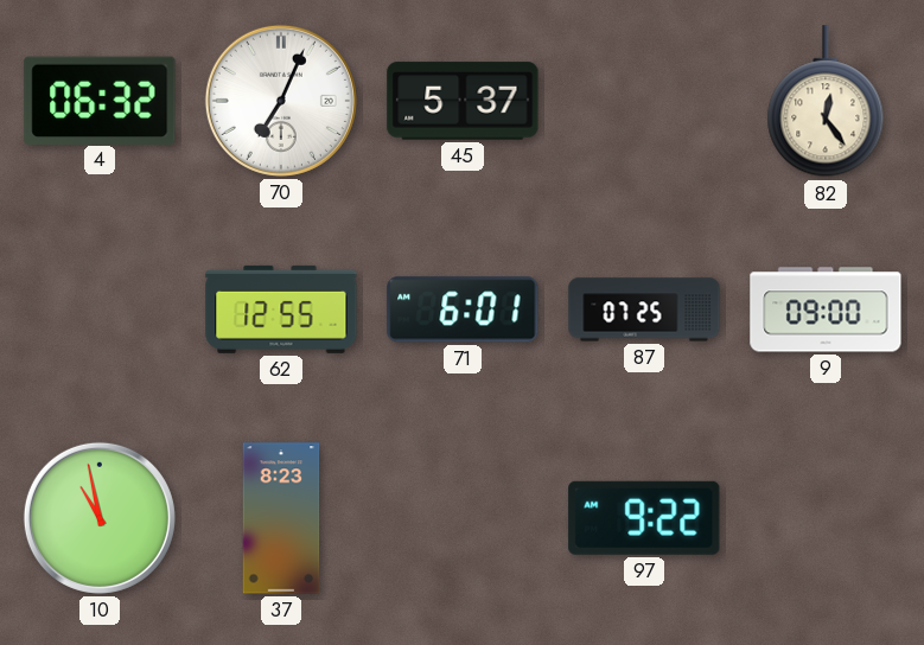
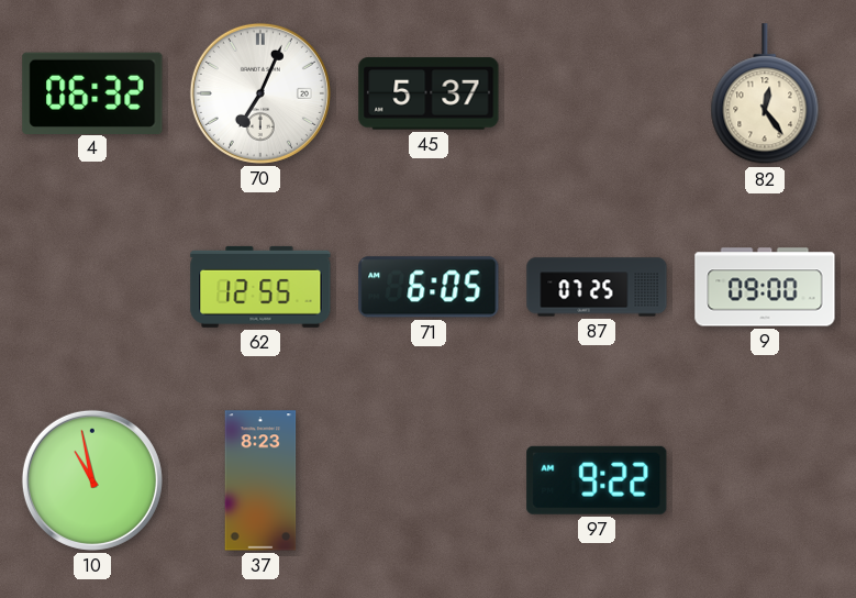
71: 6:01 -> 6:05 (429, 287)
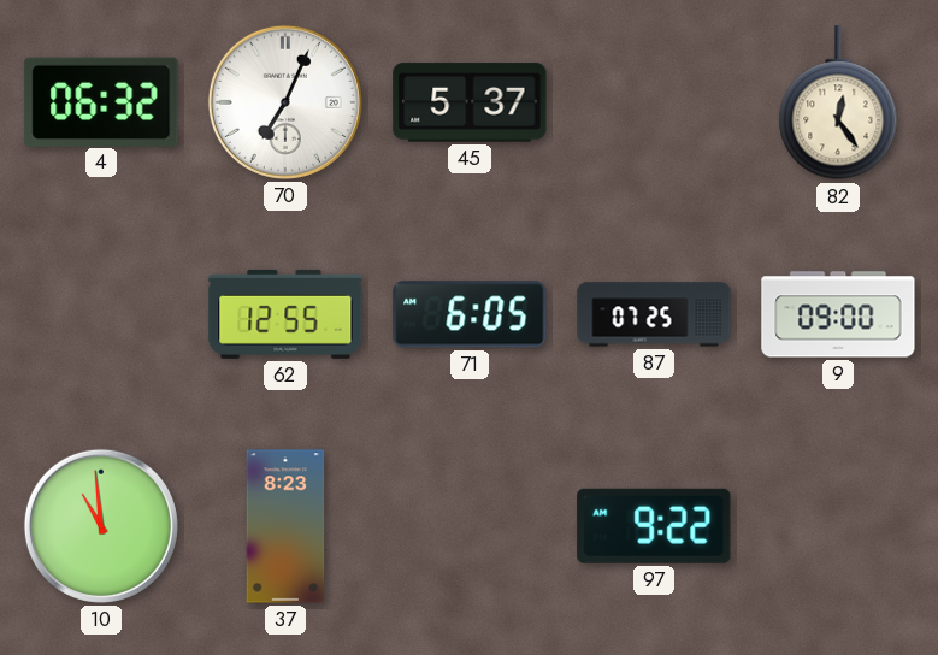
10: 10:58 -> 10:59 (101, 526)
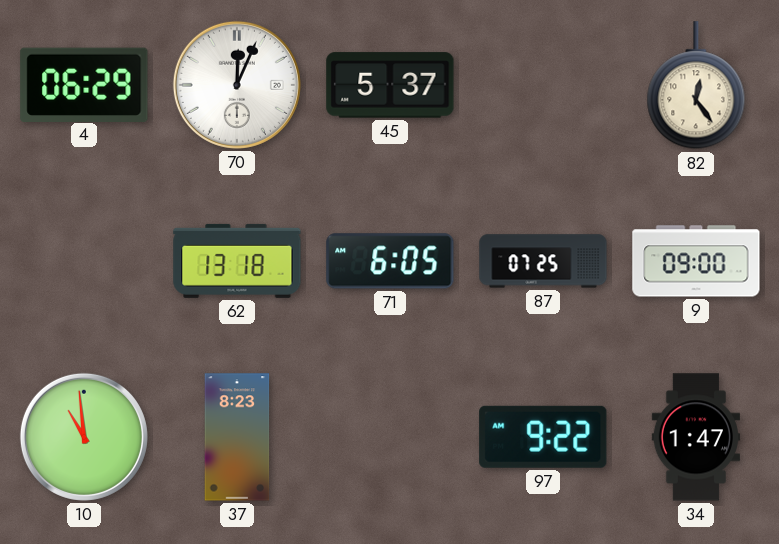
4: 06:32 -> 06:29 (84, 84)
70: 7:04 -> 12:04 (237, 85)
62: 12:55 -> 13:18 (237, 261)
34: none -> 1:47 (695, 437)
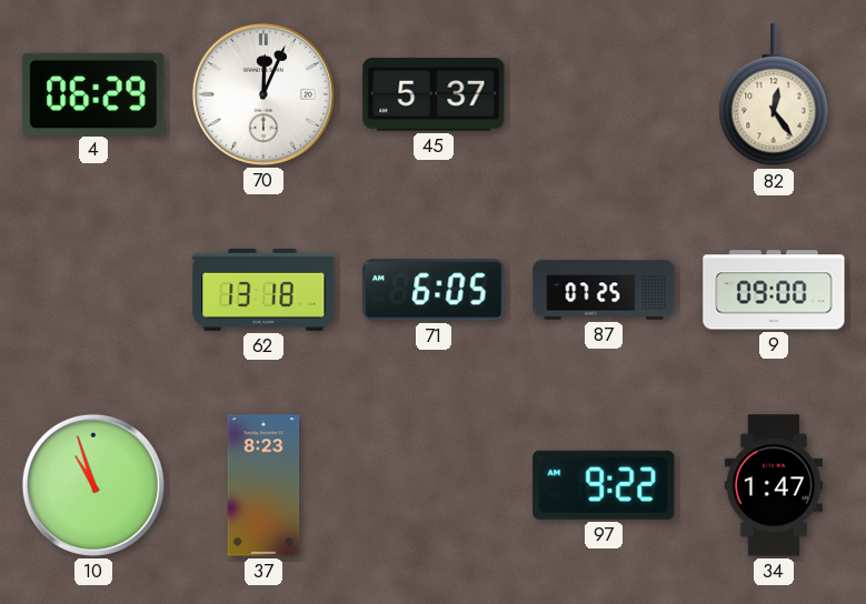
10: 10:59 -> 10:57 (93, 485)
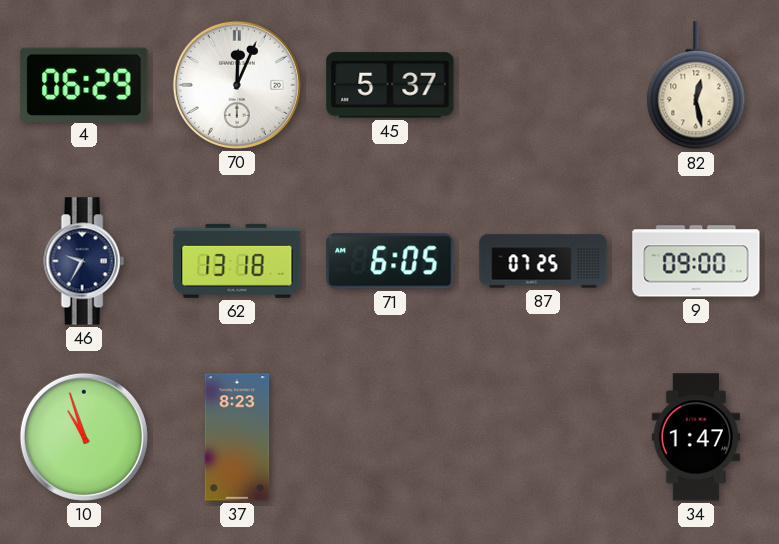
82: 12:24 -> 12:28 (696, 86)
46: none -> 9:35 (84, 261)
97: 9:22 -> none (604, 485)
